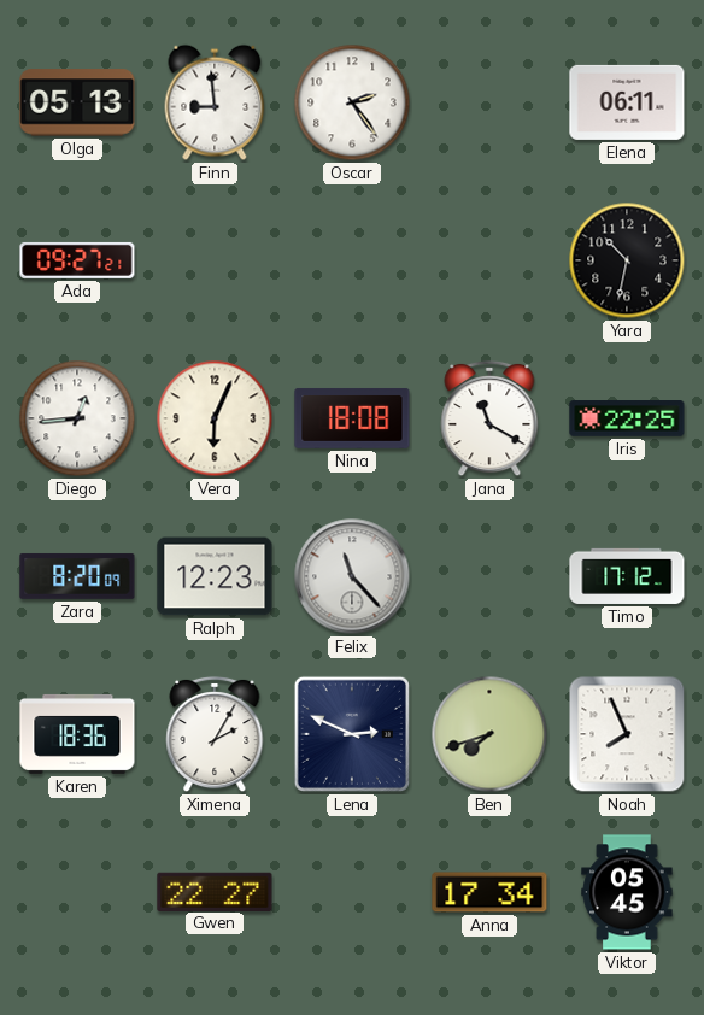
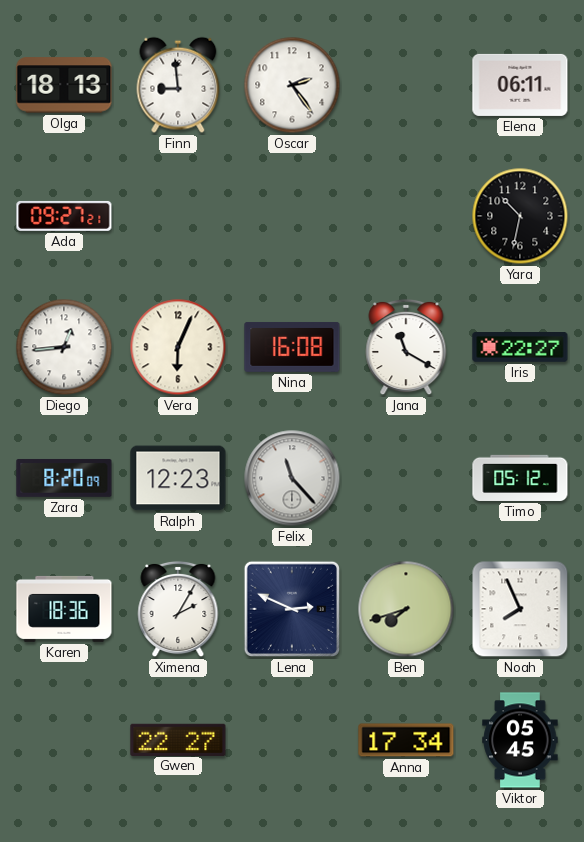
Olga: 05:13 -> 18:13 (64, 85)
Nina: 18:08 -> 16:08 (292, 347)
Iris: 22:25 -> 22:27 (520, 347)
Timo: 17:12 -> 05:12 (520, 478)
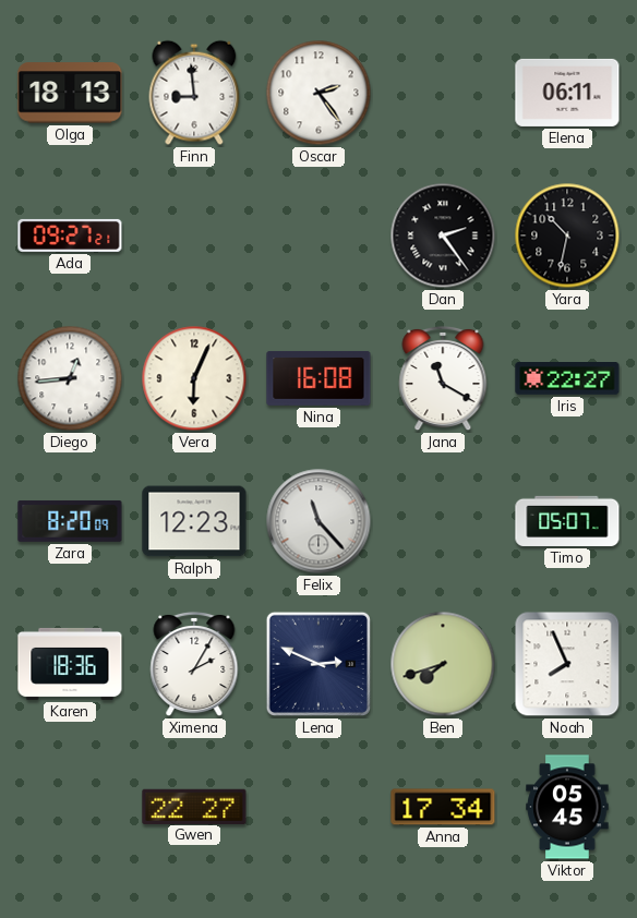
Dan: none -> 2:24 (443, 235)
Timo: 05:12 -> 05:07 (567, 521)
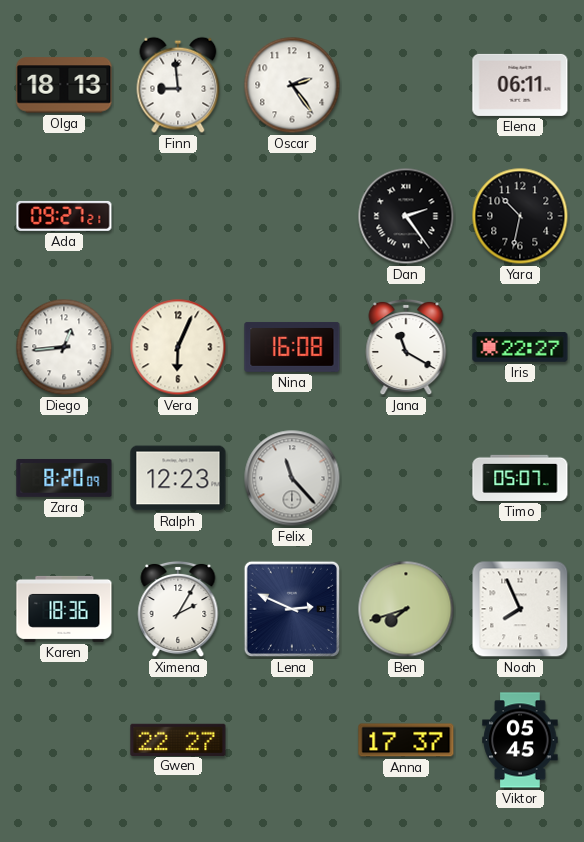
Anna: 17:34 -> 17:37 (406, 740)
